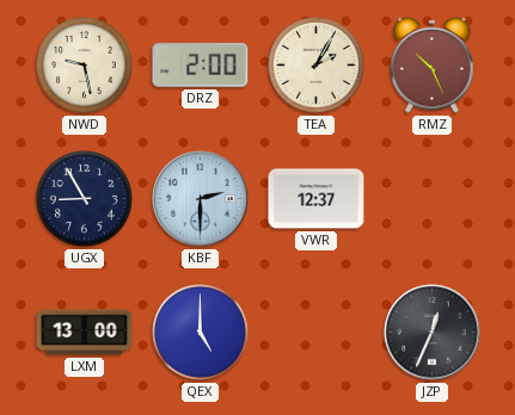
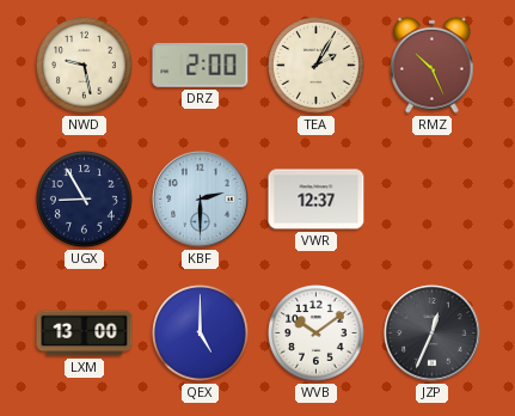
WVB: none -> 10:09 (317, 334)
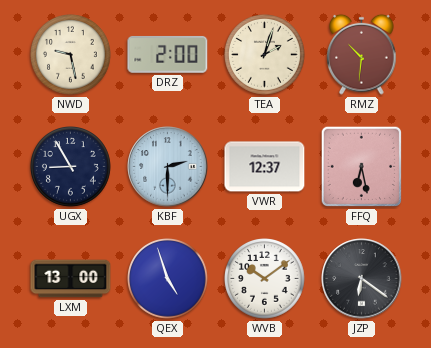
TEA: 2:05 -> 2:03 (265, 55)
RMZ: 10:26 -> 10:31 (362, 54)
FFQ: none -> 6:28 (362, 167)
QEX: 5:00 -> 4:57 (168, 279)
JZP: 12:34 -> 6:21 (362, 279)
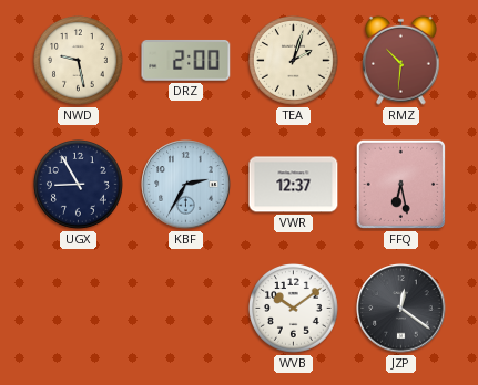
KBF: 2:30 -> 2:35 (186, 185)
LXM: 13:00 -> none (71, 279)
QEX: 4:57 -> none (168, 279)
JZP: 6:21 -> 12:21 (401, 309)
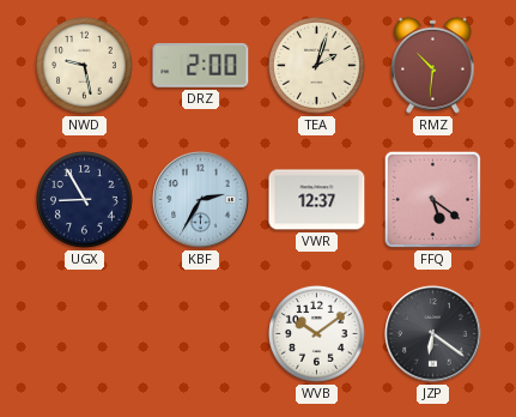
FFQ: 6:28 -> 5:21 (433, 200)
JZP: 12:21 -> 6:21 (433, 334)
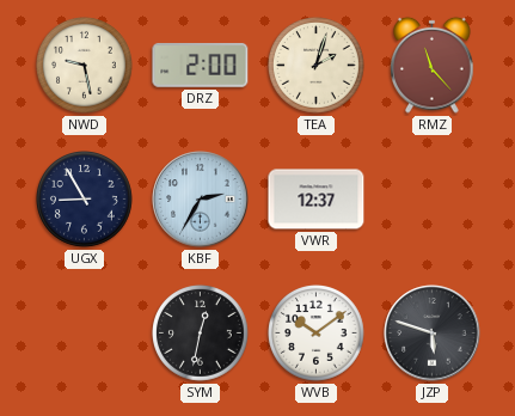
RMZ: 10:31 -> 11:23 (433, 65)
FFQ: 5:21 -> none (433, 200)
SYM: none -> 12:32 (201, 334)
JZP: 6:21 -> 5:48 (433, 334)
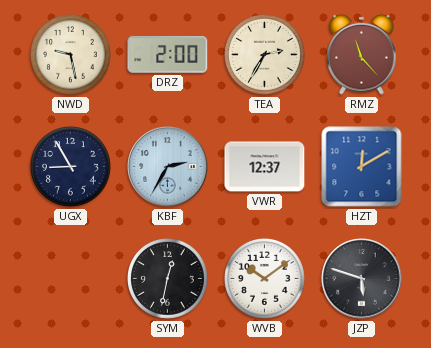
TEA: 2:03 -> 2:35 (265, 55)
HZT: none -> 12:10 (362, 167)
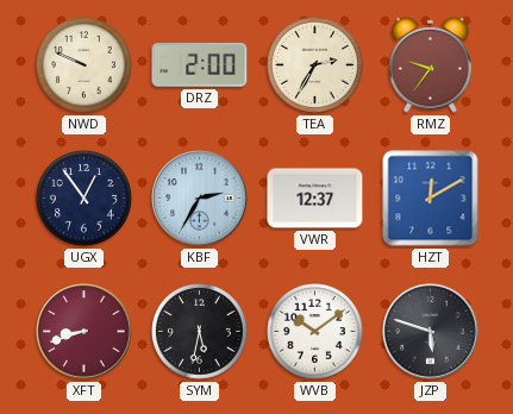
NWD: 9:28 -> 9:49 (85, 65)
RMZ: 11:23 -> 9:36 (431, 64)
UGX: 8:55 -> 12:54 (85, 199)
XFT: none -> 8:42 (85, 332)
SYM: 12:32 -> 5:32 (200, 332)
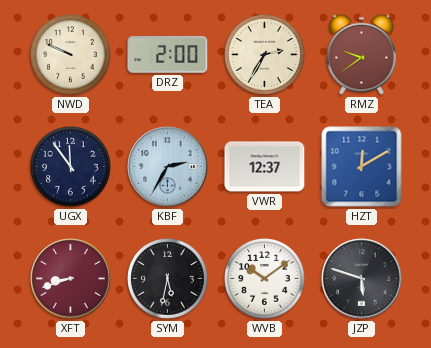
RMZ: 9:36 -> 9:39 (362, 54)
UGX: 12:54 -> 11:54 (71, 167)
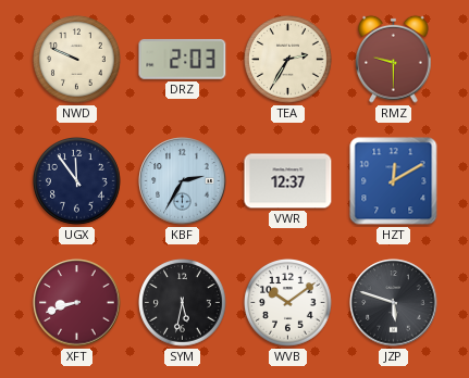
DRZ: 2:00 -> 2:03 (183, 59)
RMZ: 9:39 -> 9:30 (394, 59)
